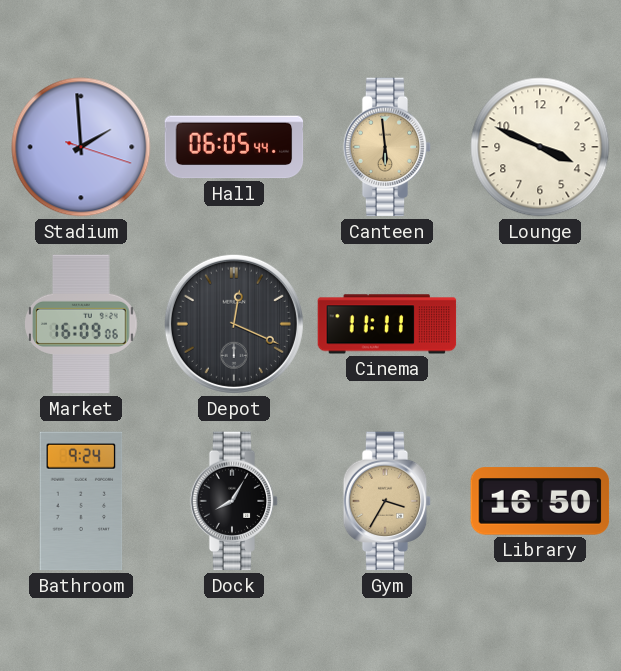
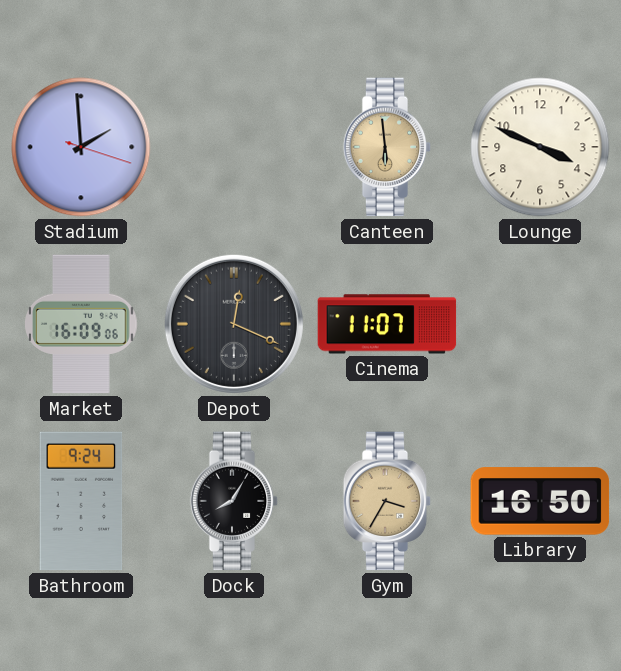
Hall: 06:05 -> none (234, 147)
Cinema: 11:11 -> 11:07 (387, 324)
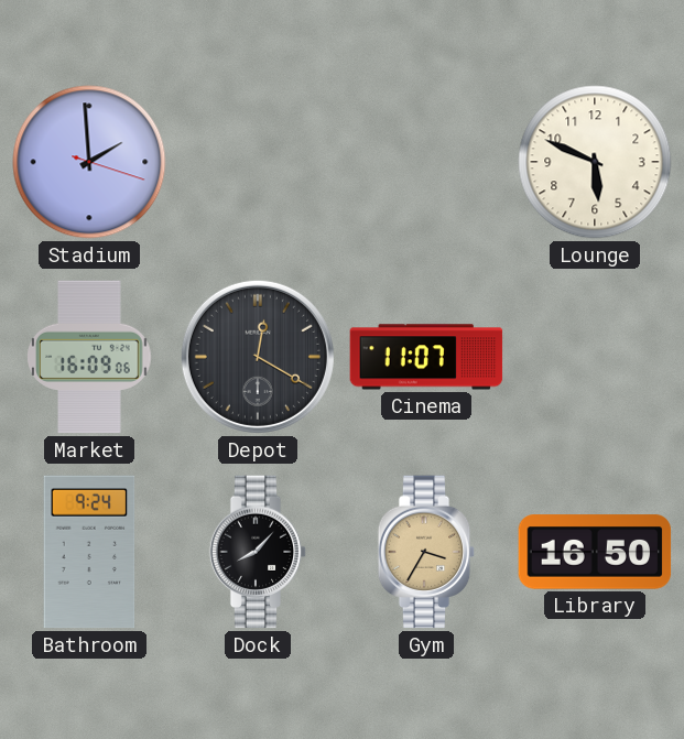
Canteen: 5:59 -> none (387, 147)
Lounge: 3:49 -> 5:49 (595, 162)
Depot: 12:19 -> 12:20 (258, 357)
Dock: 8:05 -> 8:07 (258, 552)
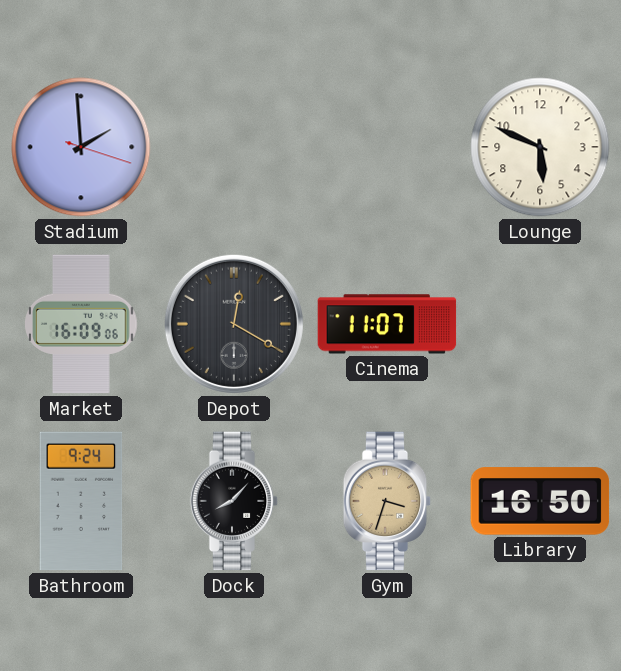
Gym: 3:35 -> 3:33 (387, 501)
